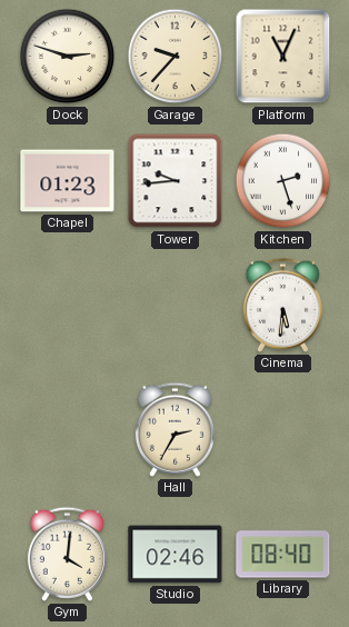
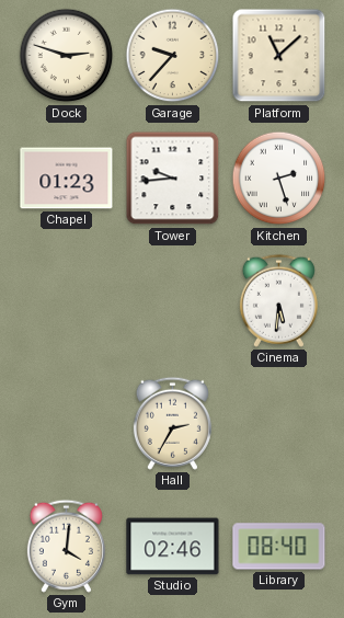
Platform: 11:04 -> 11:08 (279, 56)
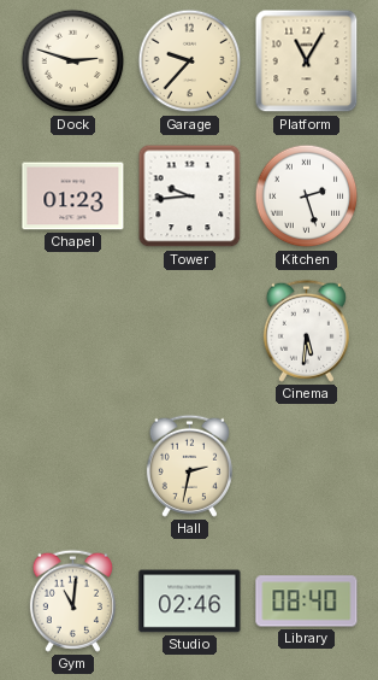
Platform: 11:08 -> 11:05 (307, 61)
Hall: 2:35 -> 2:32 (189, 465)
Gym: 4:01 -> 11:01 (72, 600)
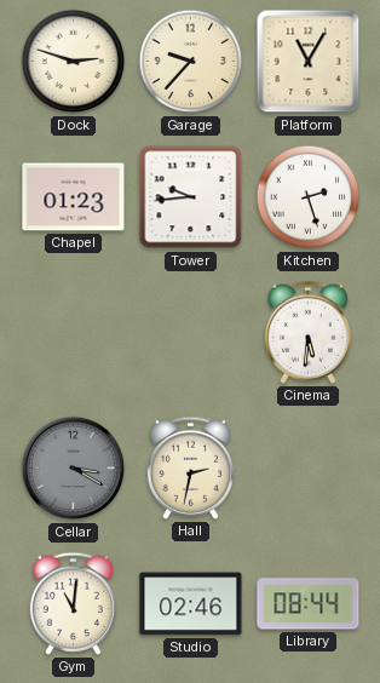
Cellar: none -> 3:20 (74, 469)
Library: 08:40 -> 08:44 (309, 604)
